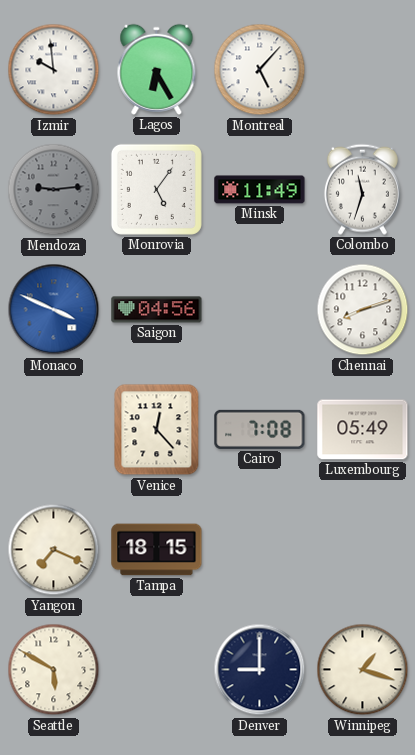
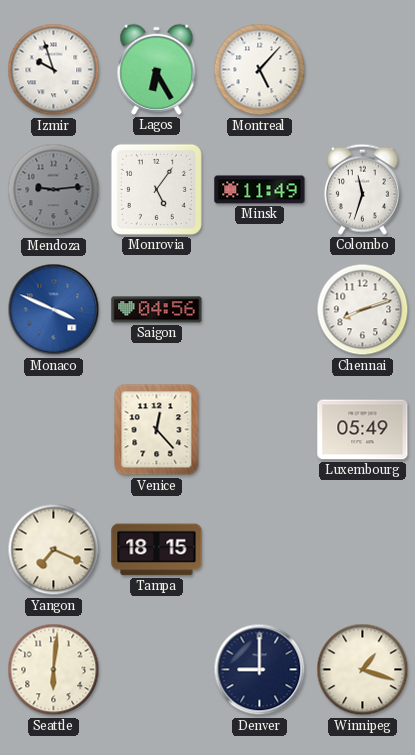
Izmir: 9:59 -> 9:57 (54, 70)
Cairo: 7:08 -> none (260, 429)
Seattle: 5:50 -> 6:01 (54, 670)
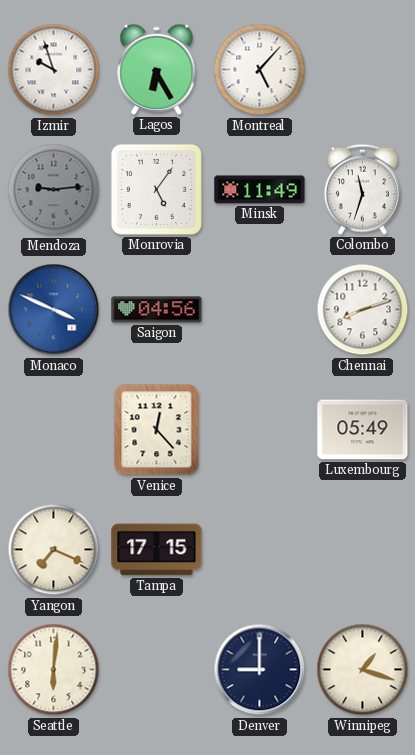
Tampa: 18:15 -> 17:15 (157, 550)
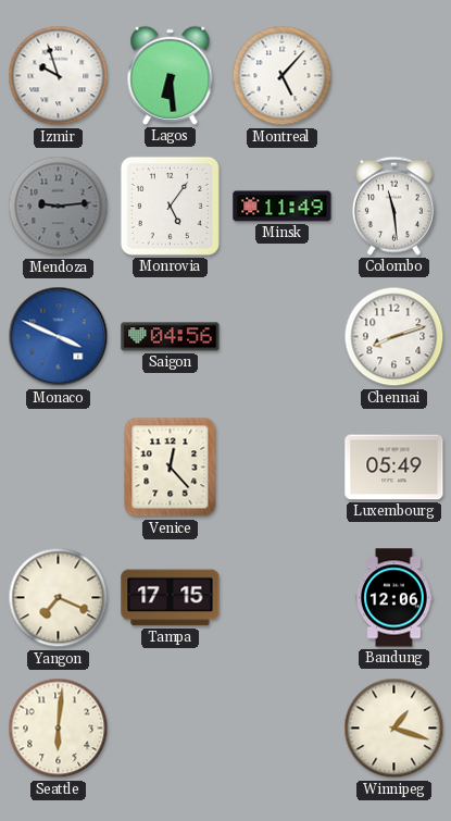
Lagos: 6:25 -> 6:29 (171, 75)
Colombo: 11:33 -> 11:29 (393, 206)
Bandung: none -> 12:06 (394, 598)
Denver: 9:00 -> none (260, 670)
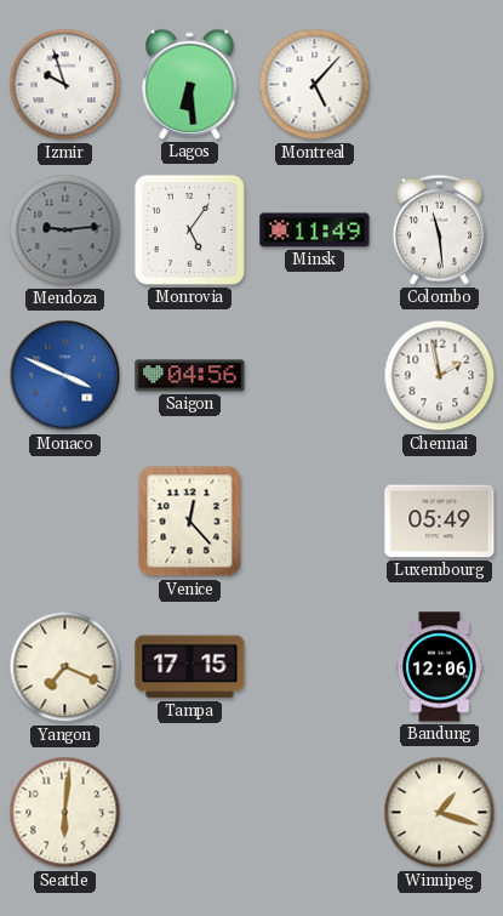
Chennai: 8:12 -> 1:58 (440, 376)
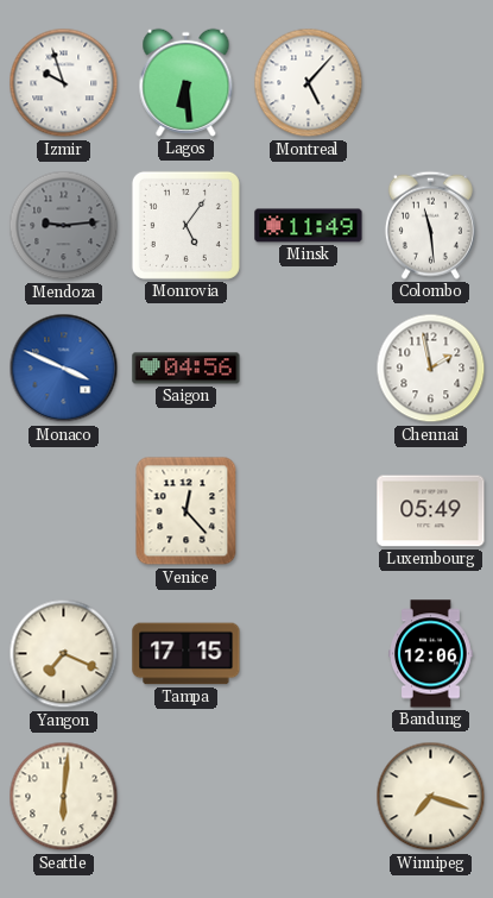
Winnipeg: 1:18 -> 7:18 (431, 797)
